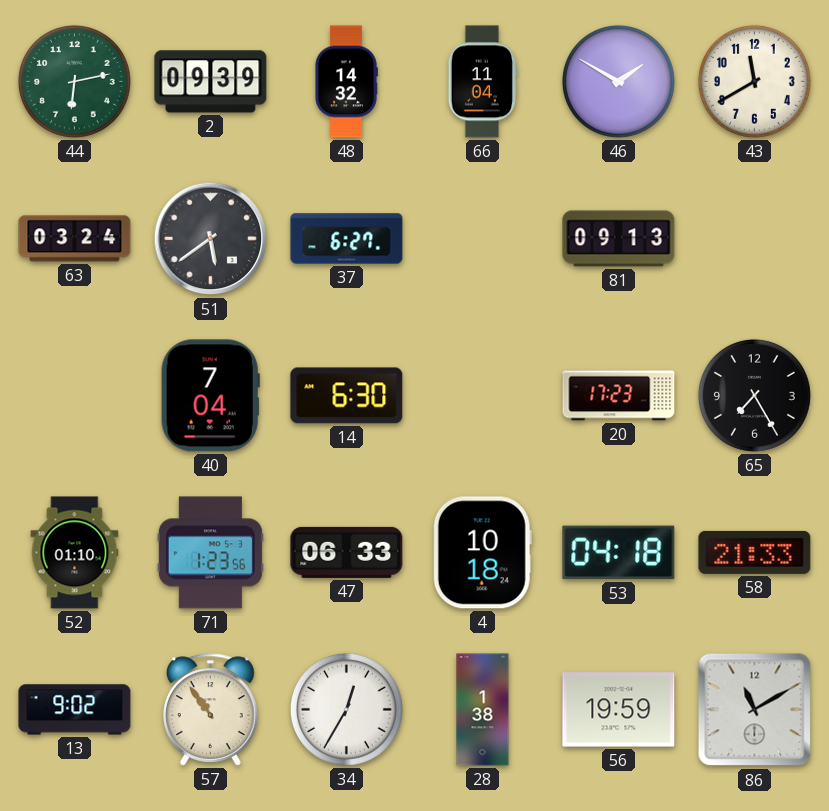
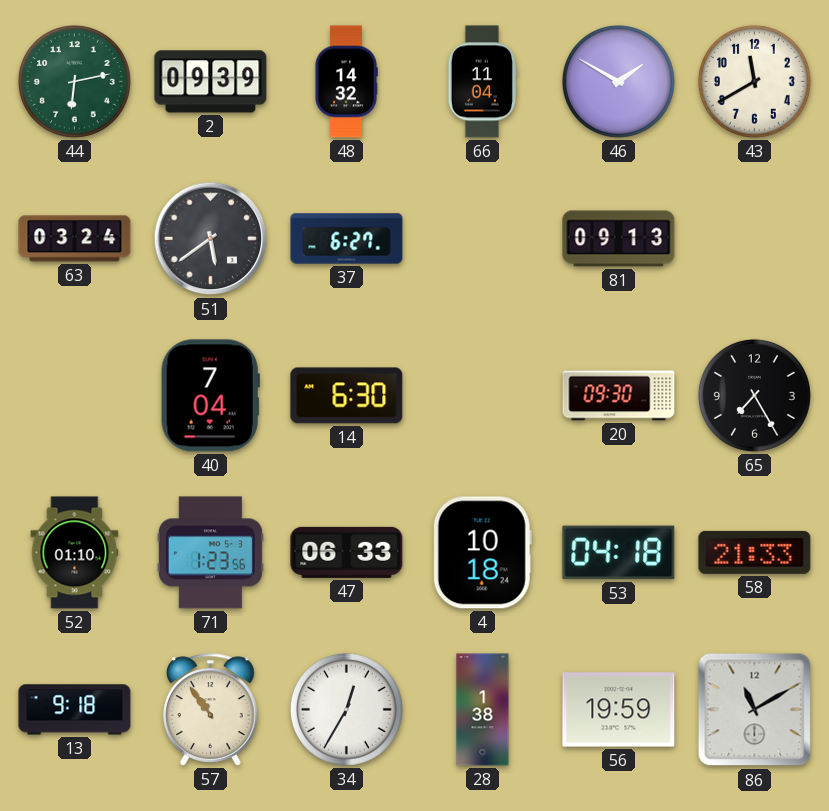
20: 17:23 -> 09:30 (619, 396)
13: 9:02 -> 9:18 (75, 710)
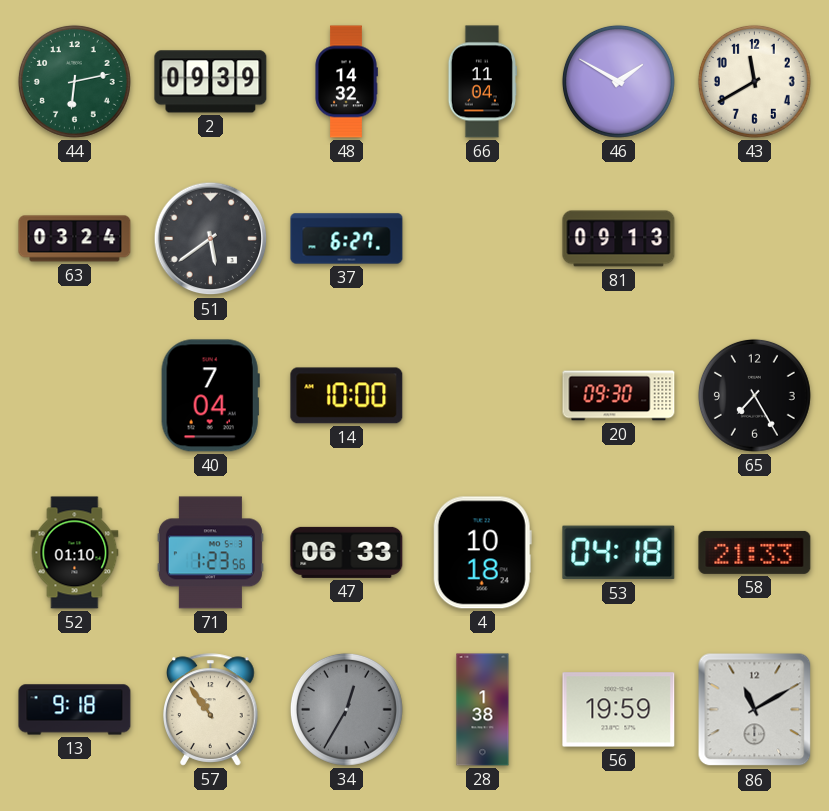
14: 6:30 -> 10:00 (347, 396)
34 dial: white -> grey (346, 709)
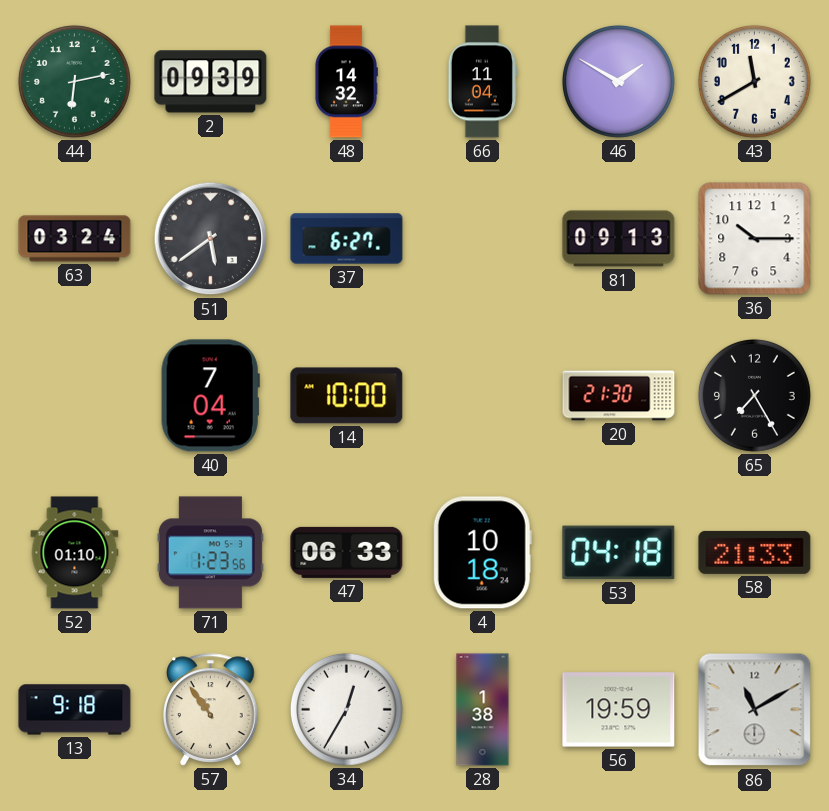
36: none -> 10:15 (755, 239)
20: 09:30 -> 21:30 (619, 396)
34 dial: grey -> white (346, 709)
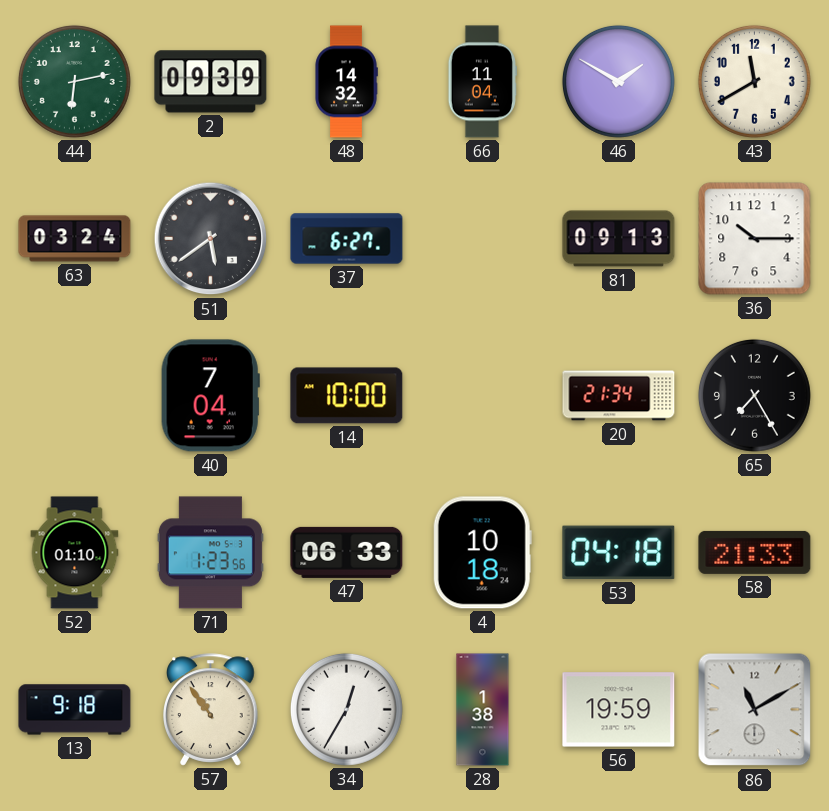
20: 21:30 -> 21:34 (619, 396)
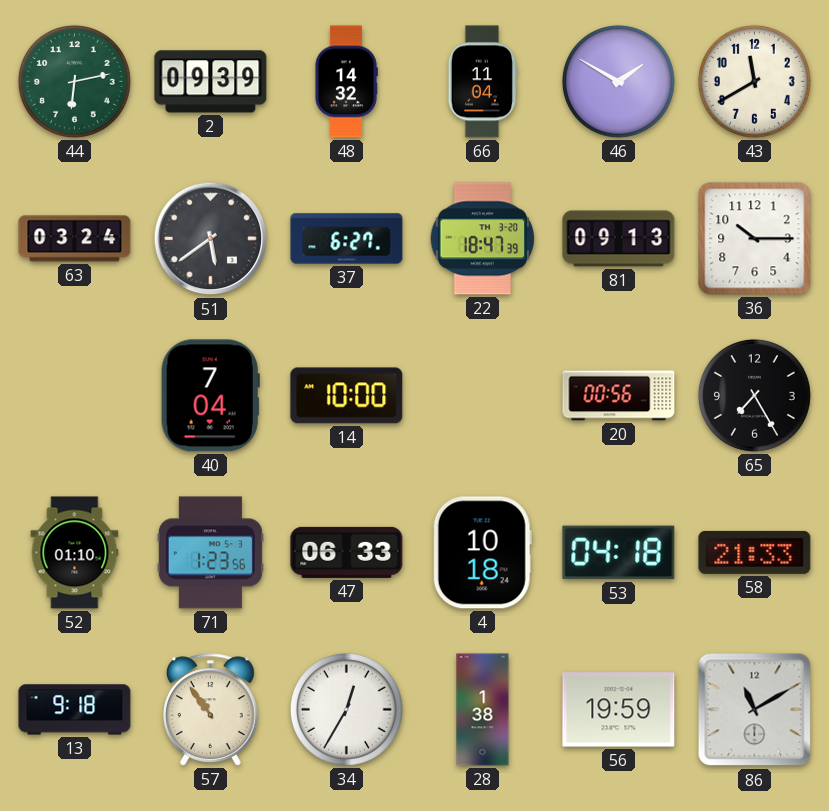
22: none -> 18:47 (483, 239)
20: 21:34 -> 00:56 (619, 396)
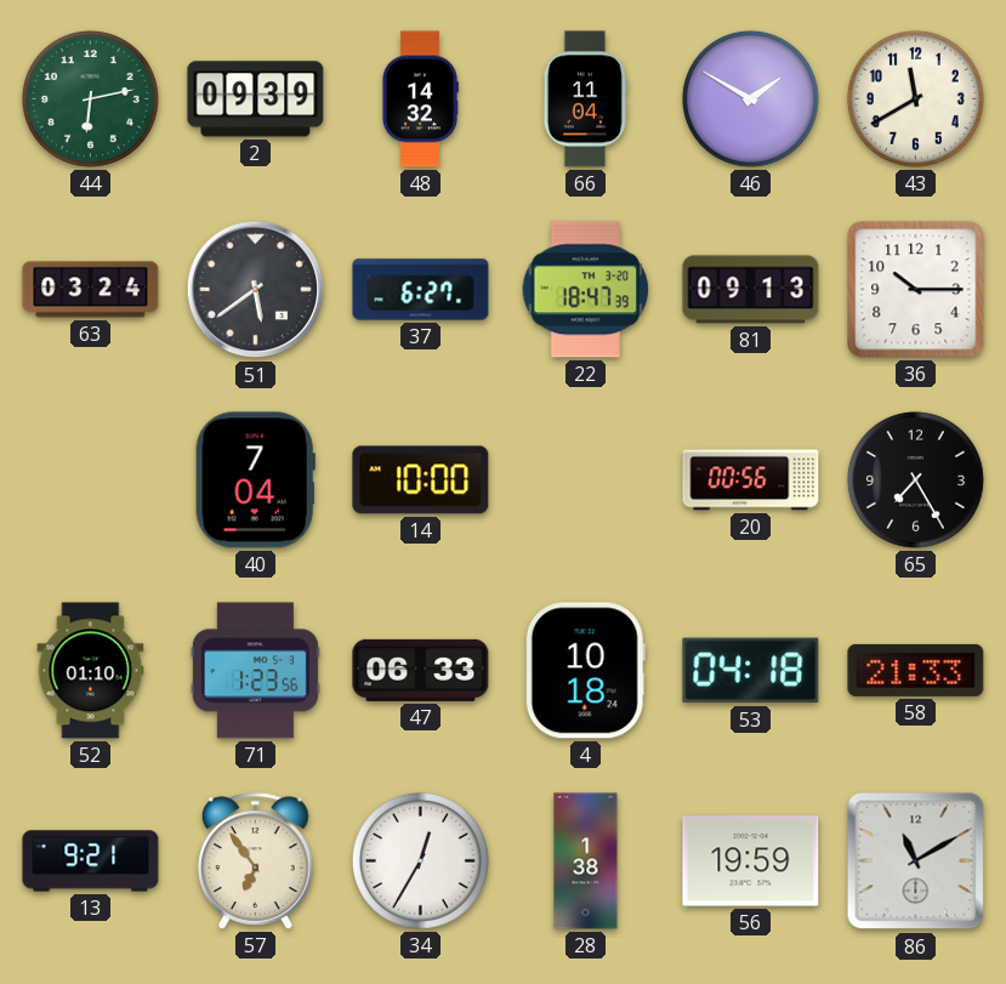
13: 9:18 -> 9:21 (91, 861)
57: 10:54 -> 6:54 (256, 861)
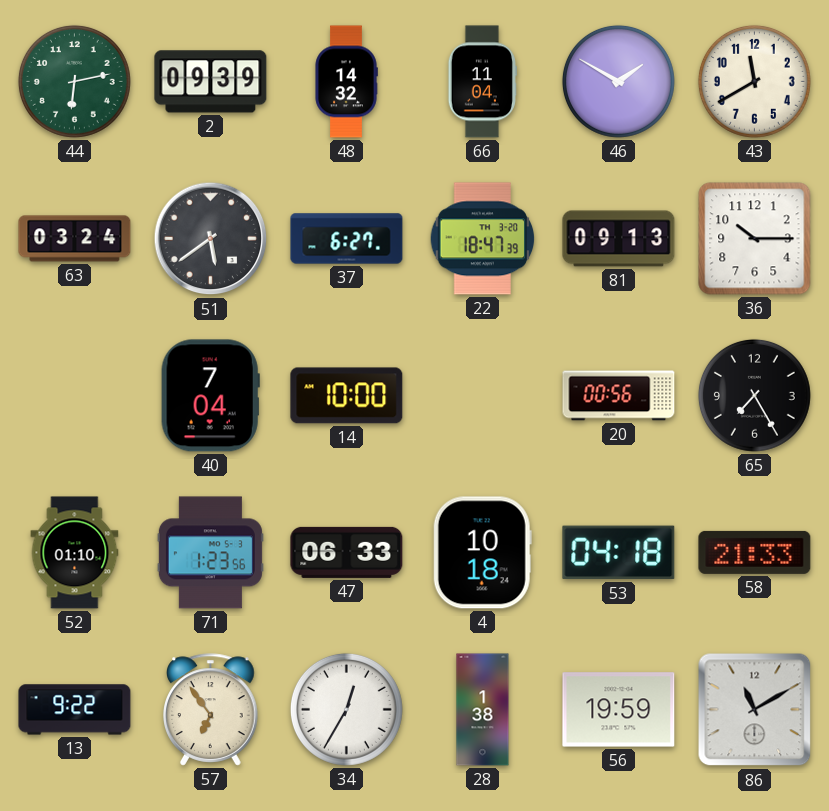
13: 9:21 -> 9:22 (75, 710)
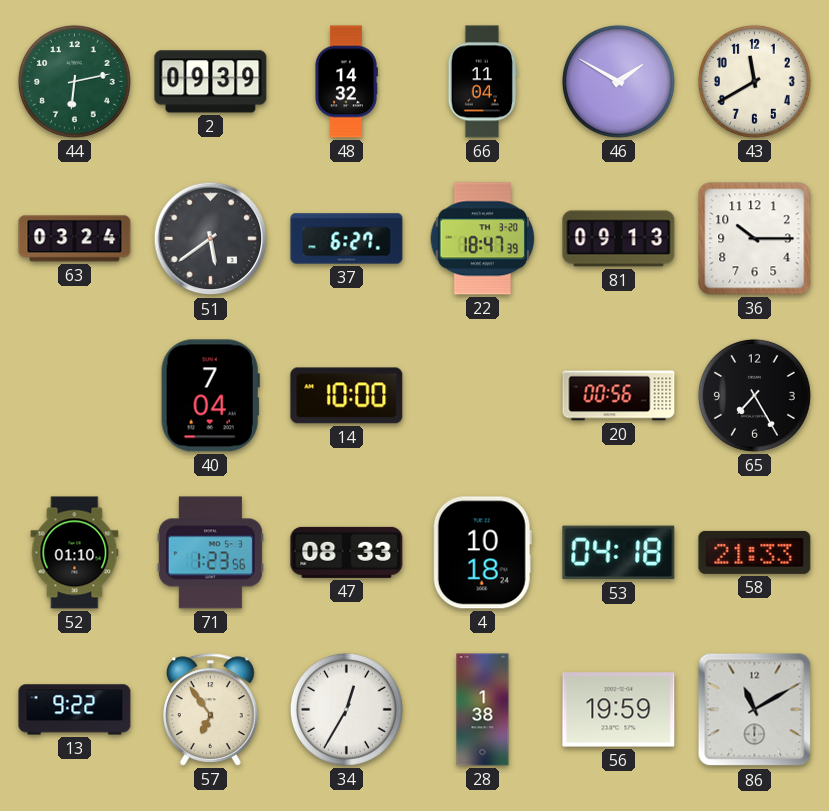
47: 06:33 -> 08:33 (347, 552)
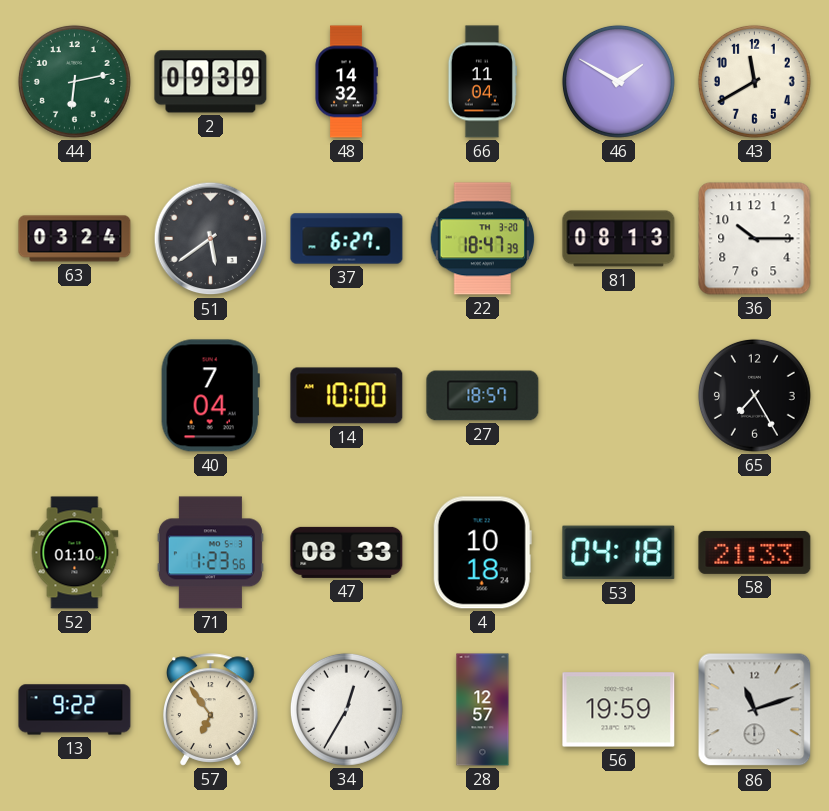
81: 09:13 -> 08:13 (619, 239)
27: none -> 18:57 (483, 396)
20: 00:56 -> none (619, 396)
28: 1:38 -> 12:57 (483, 710)
86: 11:10 -> 11:12 (755, 710)
